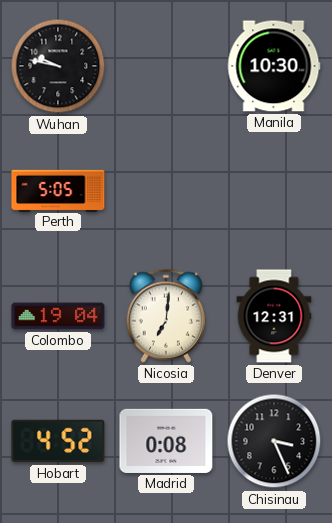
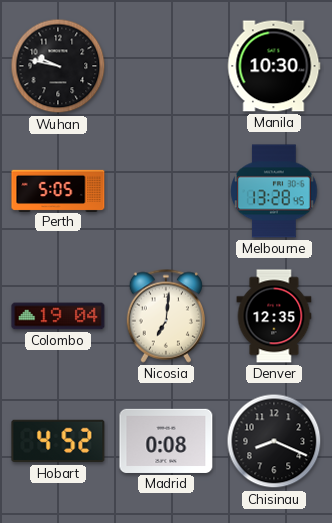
Melbourne: none -> 13:28 (274, 191)
Denver: 12:31 -> 12:35 (274, 316)
Chisinau: 3:26 -> 8:19 (274, 441)
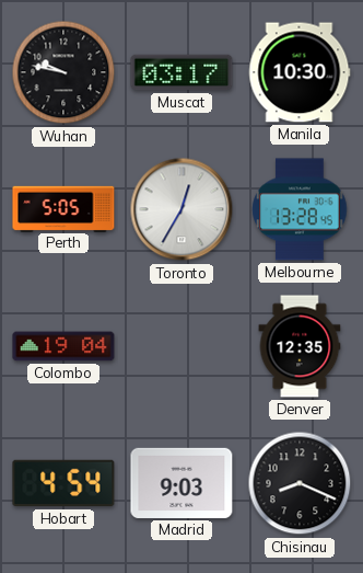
Muscat: none -> 03:17 (181, 72)
Toronto: none -> 12:35 (181, 209)
Nicosia: 7:01 -> none (165, 316)
Hobart: 4:52 -> 4:54 (63, 483)
Madrid: 0:08 -> 9:03 (181, 483)
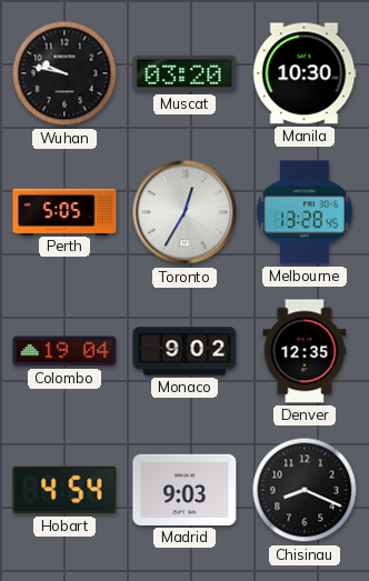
Muscat: 03:17 -> 03:20 (184, 73)
Monaco: none -> 9:02 (184, 351)
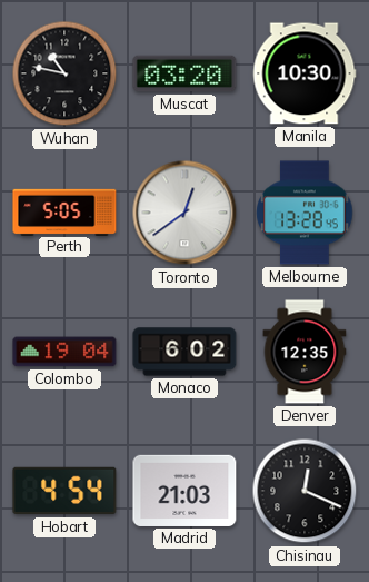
Wuhan: 9:47 -> 10:47 (64, 73)
Toronto: 12:35 -> 12:39 (184, 213)
Monaco: 9:02 -> 6:02 (184, 352)
Madrid: 9:03 -> 21:03 (184, 491)
Chisinau: 8:19 -> 12:19 (305, 491)
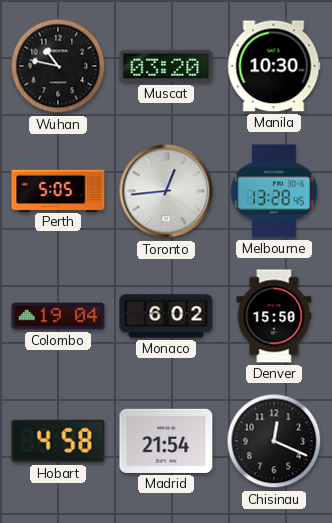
Toronto: 12:39 -> 12:44 (166, 191)
Denver: 12:35 -> 15:50 (274, 316)
Hobart: 4:54 -> 4:58 (58, 441)
Madrid: 21:03 -> 21:54 (166, 441)
